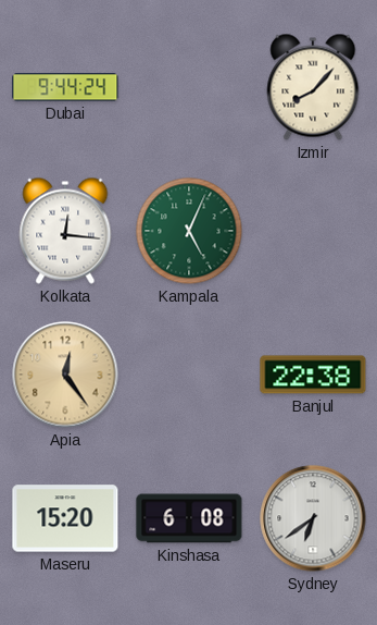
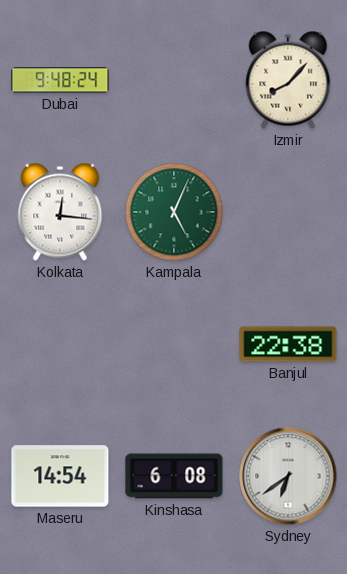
Dubai: 9:44 -> 9:48 (60, 80)
Apia: 12:24 -> none (65, 375)
Maseru: 15:20 -> 14:54 (60, 476)
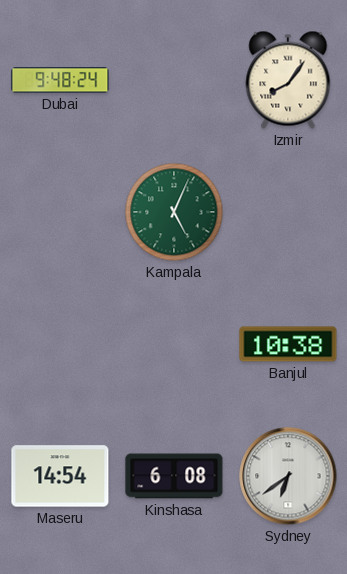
Izmir: 8:07 -> 8:06 (288, 80)
Kolkata: 12:16 -> none (60, 212)
Banjul: 22:38 -> 10:38 (288, 344)
